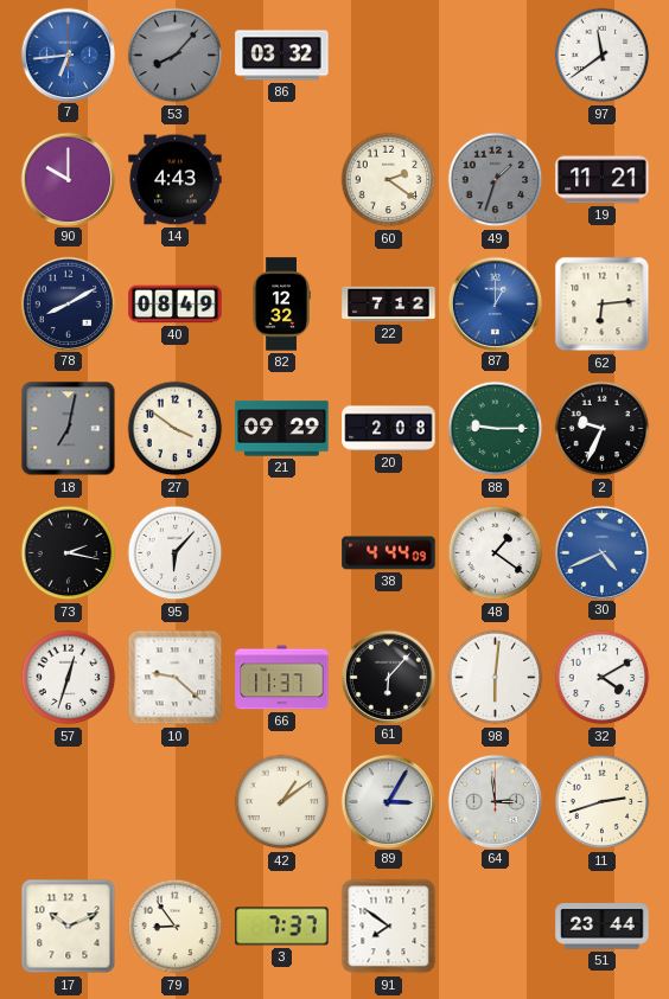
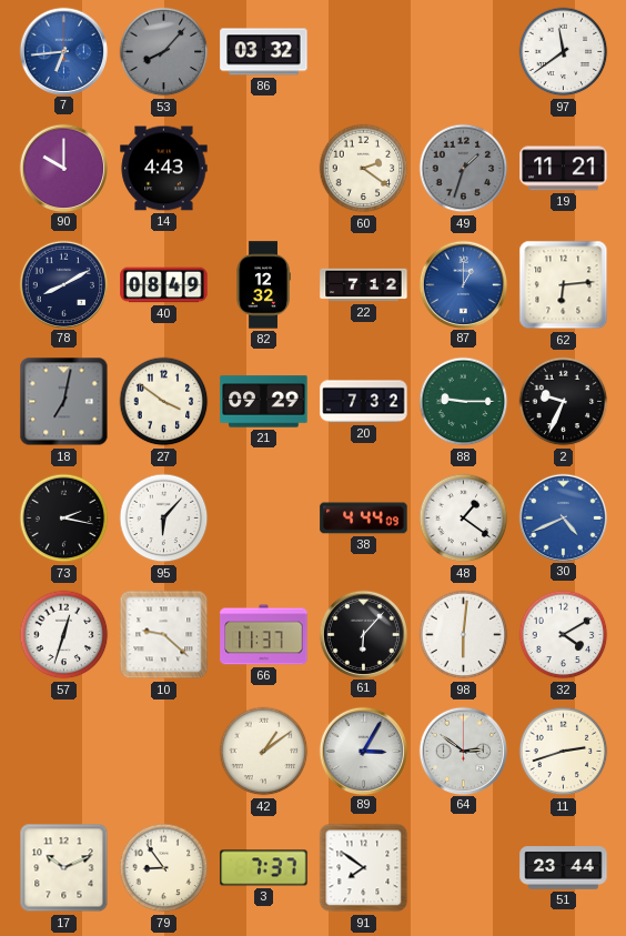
20: 2:08 -> 7:32 (364, 402)
64: 2:59 -> 2:51 (463, 751)
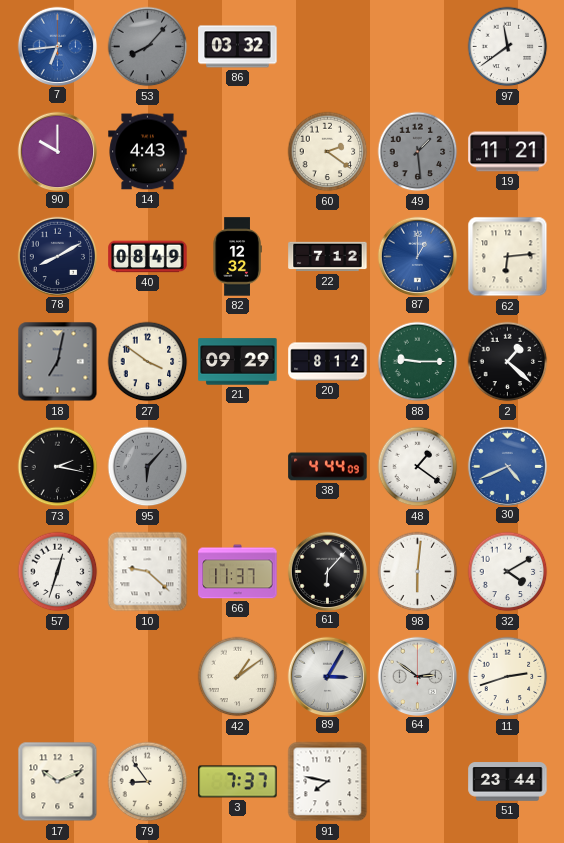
49: 1:33 -> 1:29 (418, 152)
20: 7:32 -> 8:12 (328, 362)
2: 9:34 -> 1:22 (508, 362)
95 dial: white -> grey (148, 467)
91: 7:51 -> 7:47 (328, 782)
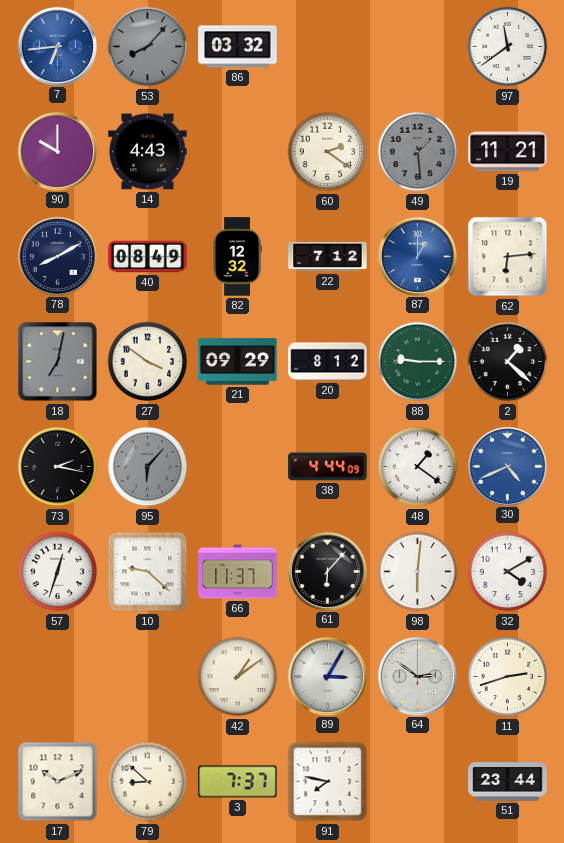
79: 8:54 -> 8:52 (148, 782)
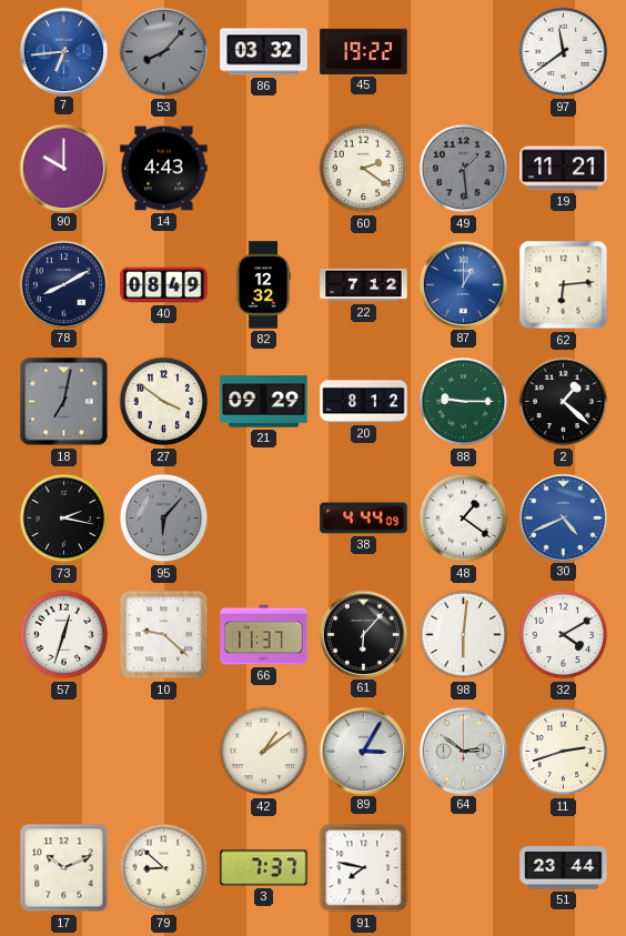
45: none -> 19:22 (364, 51)
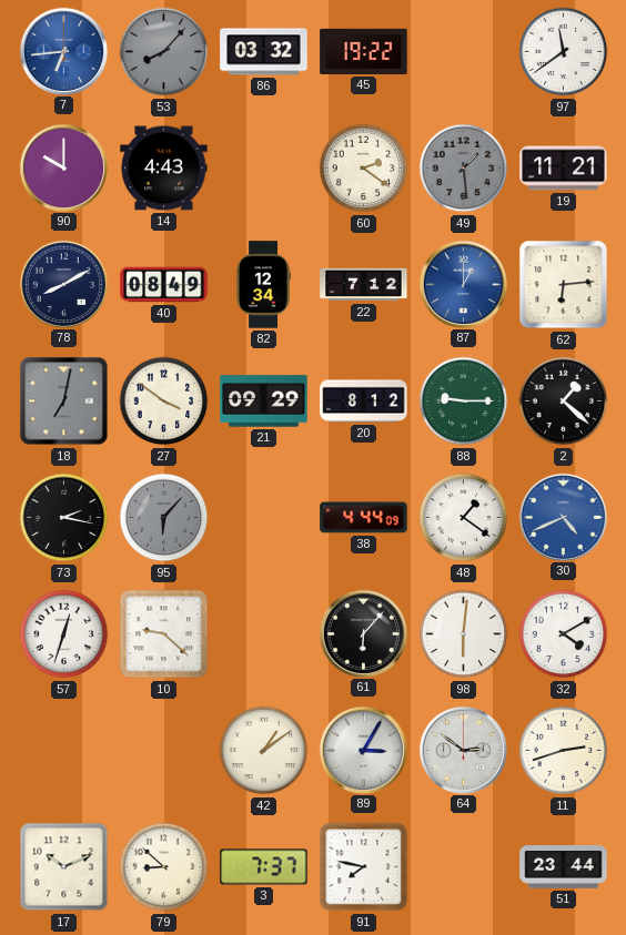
82: 12:32 -> 12:34 (263, 285)
66: 11:37 -> none (264, 635)
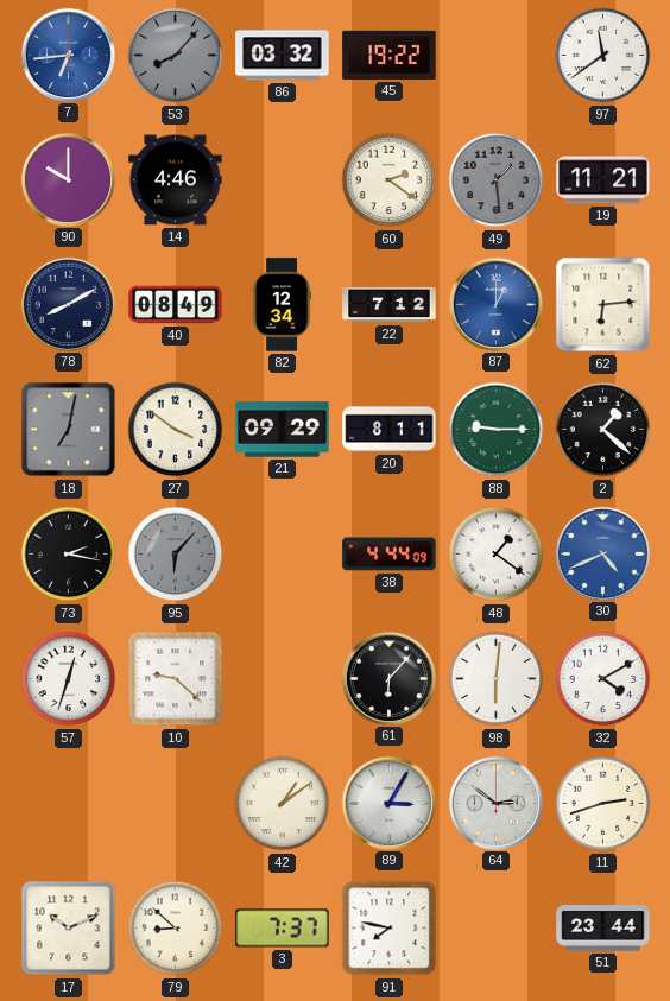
14: 4:43 -> 4:46 (176, 180)
20: 8:12 -> 8:11 (390, 430)
